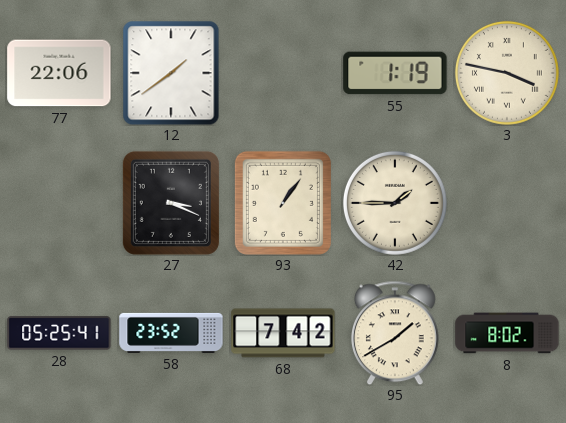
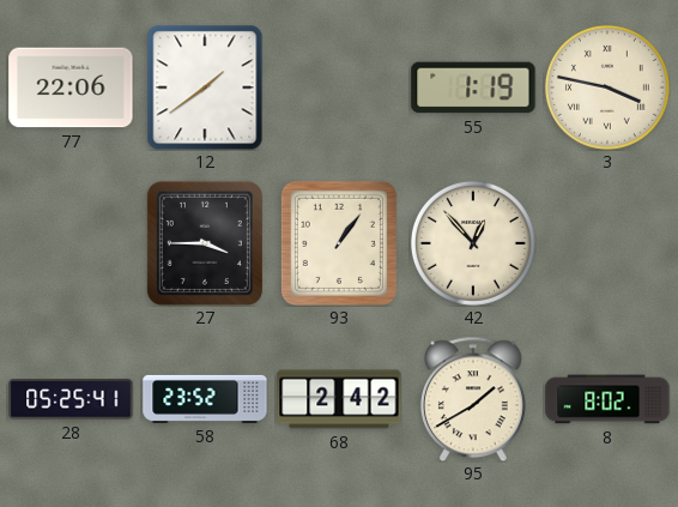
27: 3:19 -> 3:45 (205, 243)
42: 1:45 -> 12:53 (473, 243)
68: 7:42 -> 2:42 (339, 399)
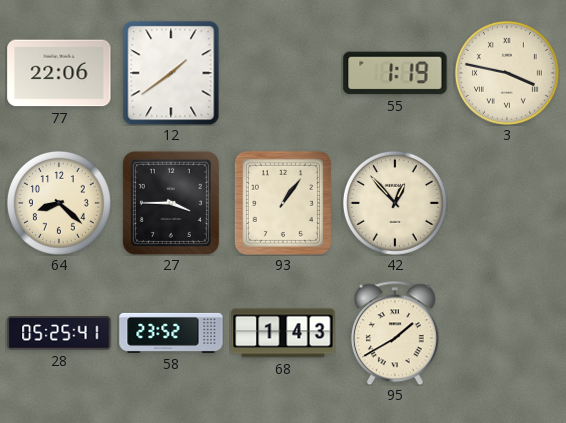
64: none -> 8:22 (59, 203)
68: 2:42 -> 1:43 (283, 333)
8: 8:02 -> none (607, 399)
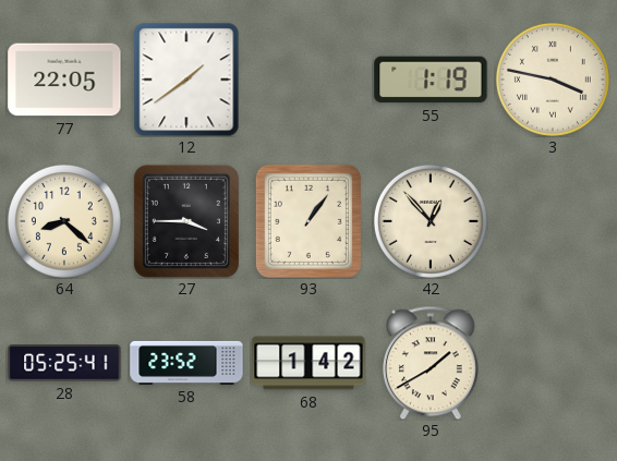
77: 22:06 -> 22:05 (64, 80)
68: 1:43 -> 1:42 (308, 363)
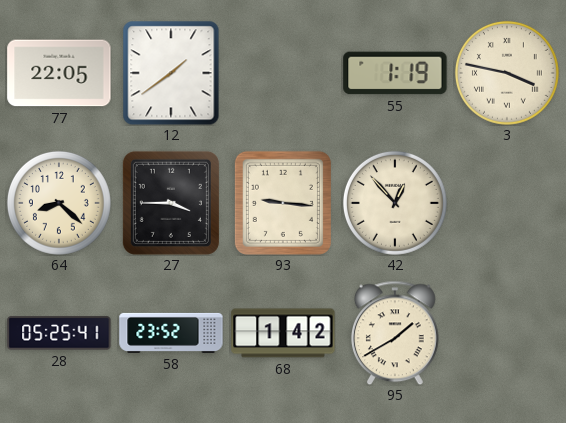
93: 1:06 -> 9:16 (283, 203)
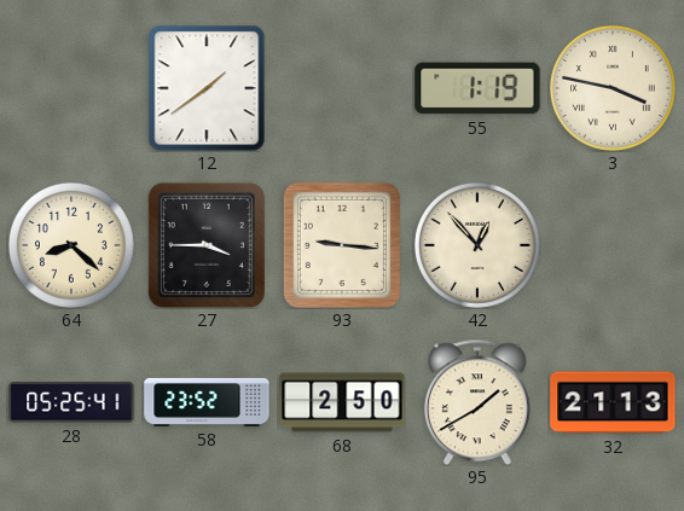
77: 22:05 -> none (59, 73)
68: 1:42 -> 2:50 (342, 402)
32: none -> 21:13 (613, 402)
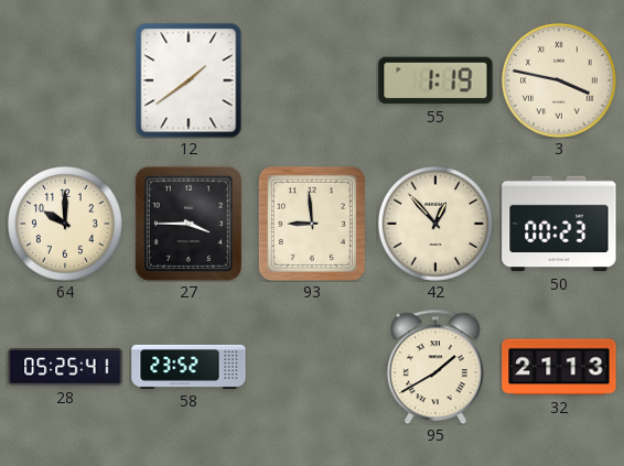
64: 8:22 -> 10:00 (65, 224)
93: 9:16 -> 8:59 (312, 224)
50: none -> 00:23 (559, 224)
68: 2:50 -> none (342, 402)
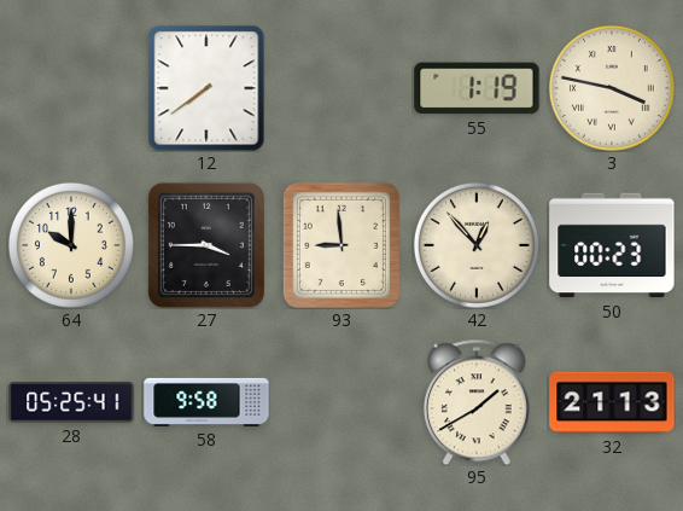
12: 1:39 -> 7:39 (206, 88)
58: 23:52 -> 9:58 (206, 402)
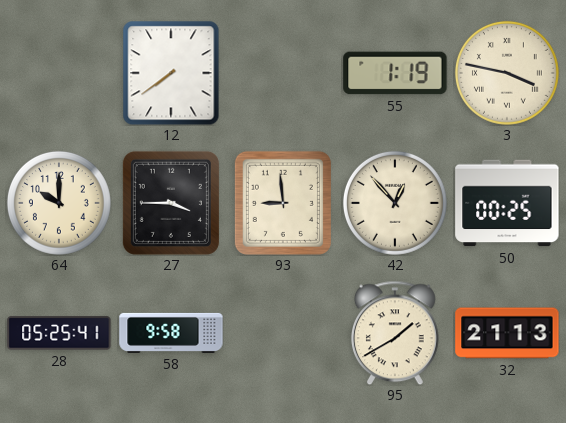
50: 00:23 -> 00:25 (507, 203)
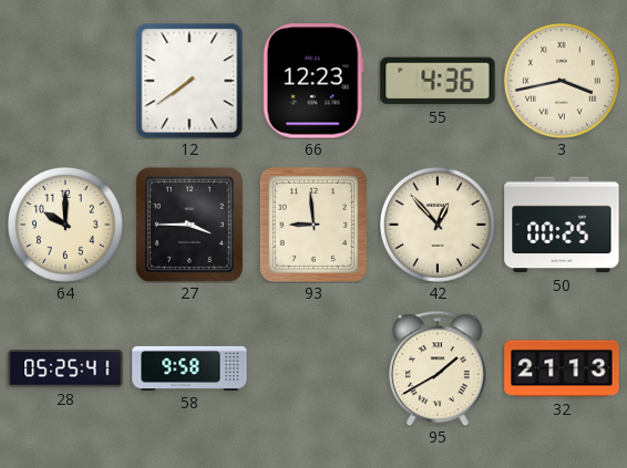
66: none -> 12:23 (313, 81)
55: 1:19 -> 4:36 (438, 81)
3: 3:47 -> 3:43 (562, 81)
